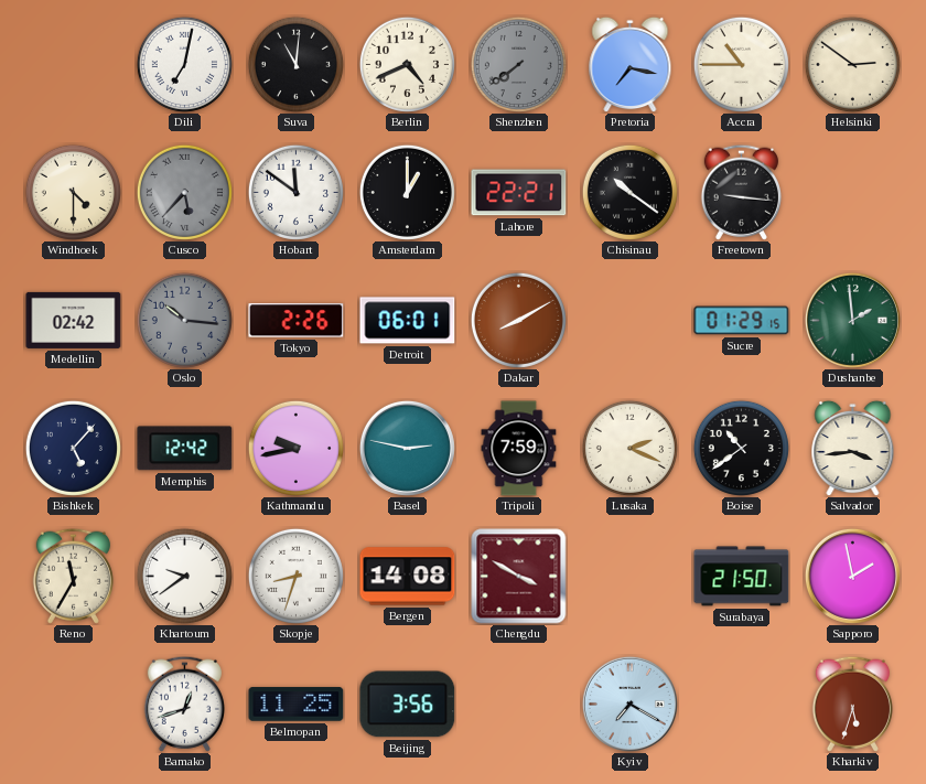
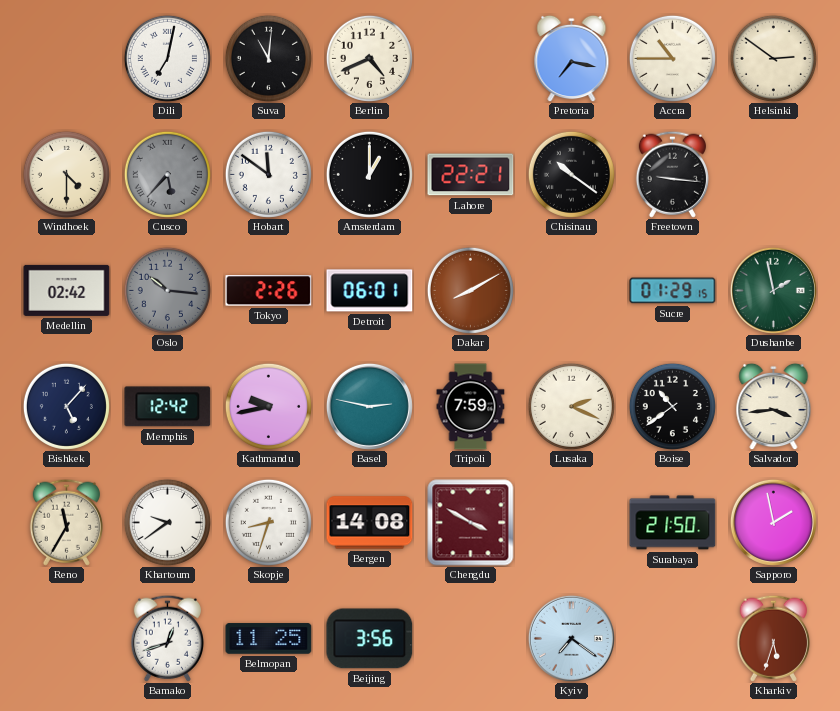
Shenzhen: 7:39 -> none (518, 64)
Dushanbe: 1:59 -> 1:58 (773, 290)
Kyiv: 7:20 -> 7:21 (571, 638)
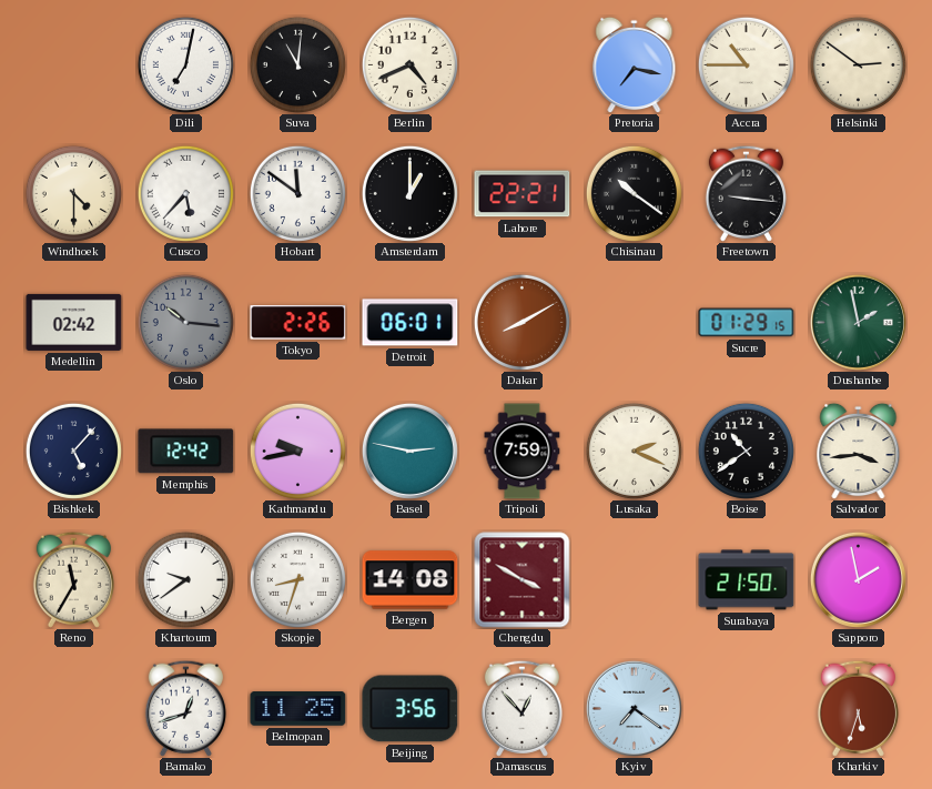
Cusco dial: grey -> white (185, 193)
Damascus: none -> 12:53 (521, 708)
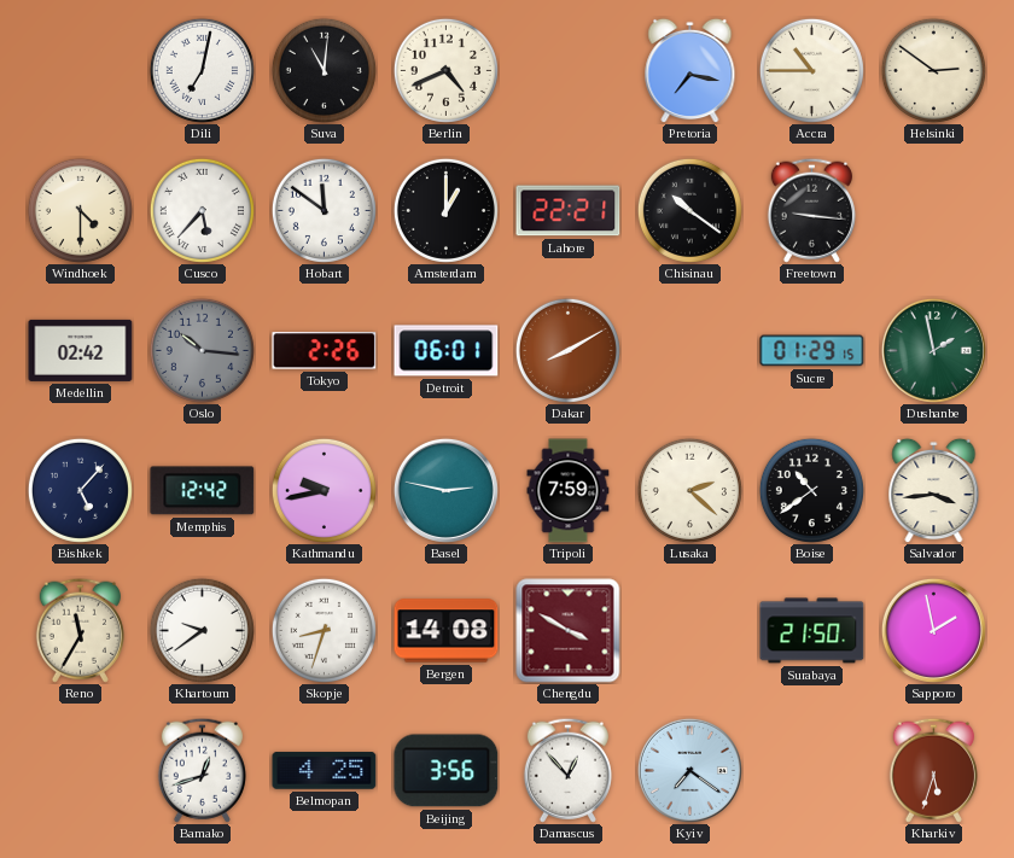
Lusaka: 2:19 -> 2:22 (689, 490)
Belmopan: 11:25 -> 4:25 (325, 771)
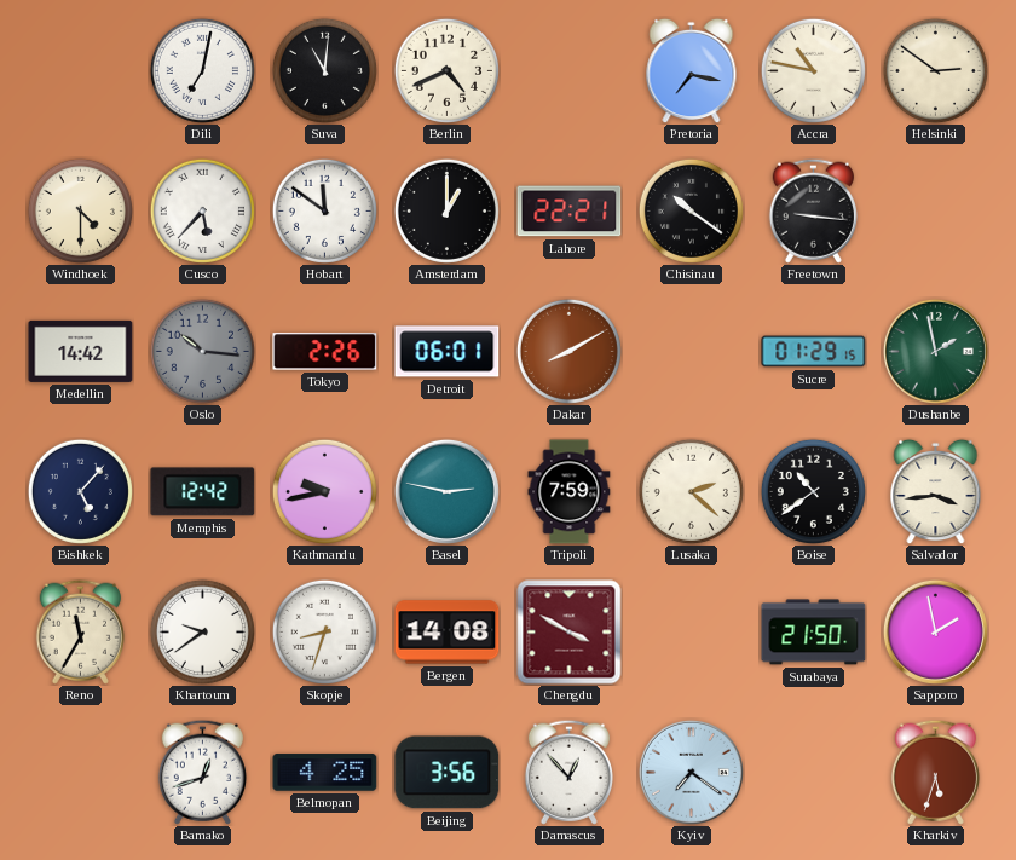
Accra: 10:45 -> 10:47 (813, 70)
Medellin: 02:42 -> 14:42 (81, 351)
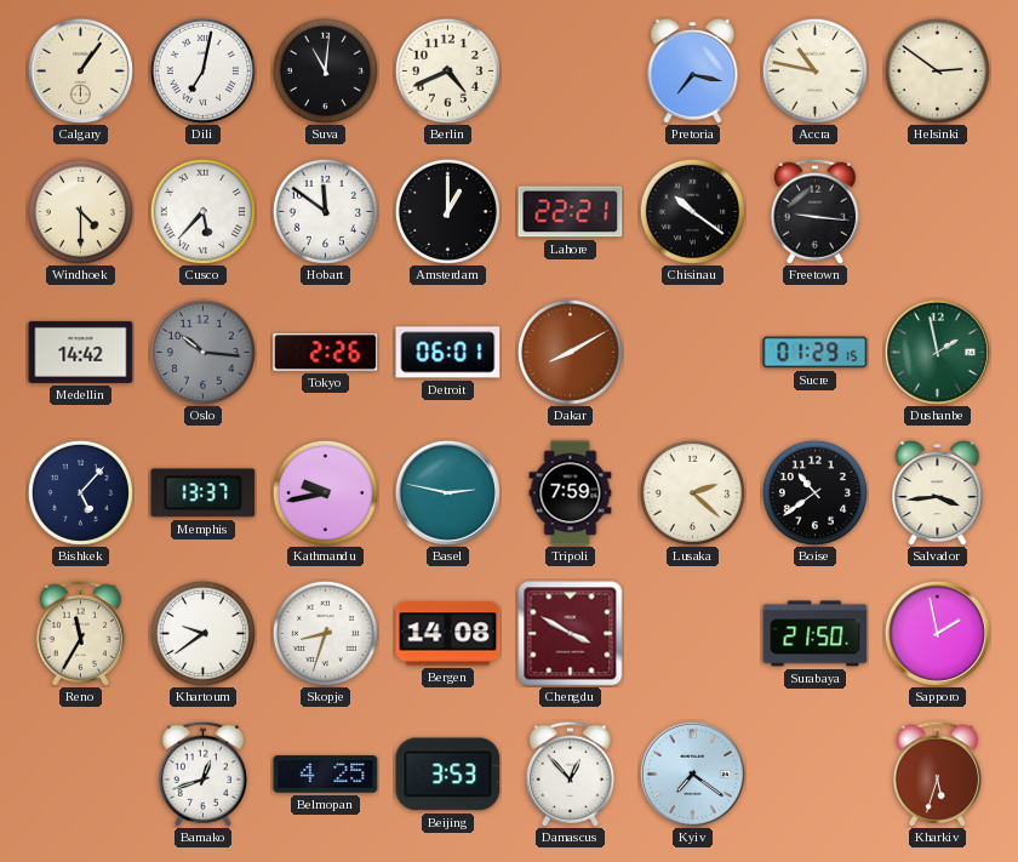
Calgary: none -> 1:06 (80, 70)
Memphis: 12:42 -> 13:37 (204, 493)
Beijing: 3:56 -> 3:53 (448, 775)
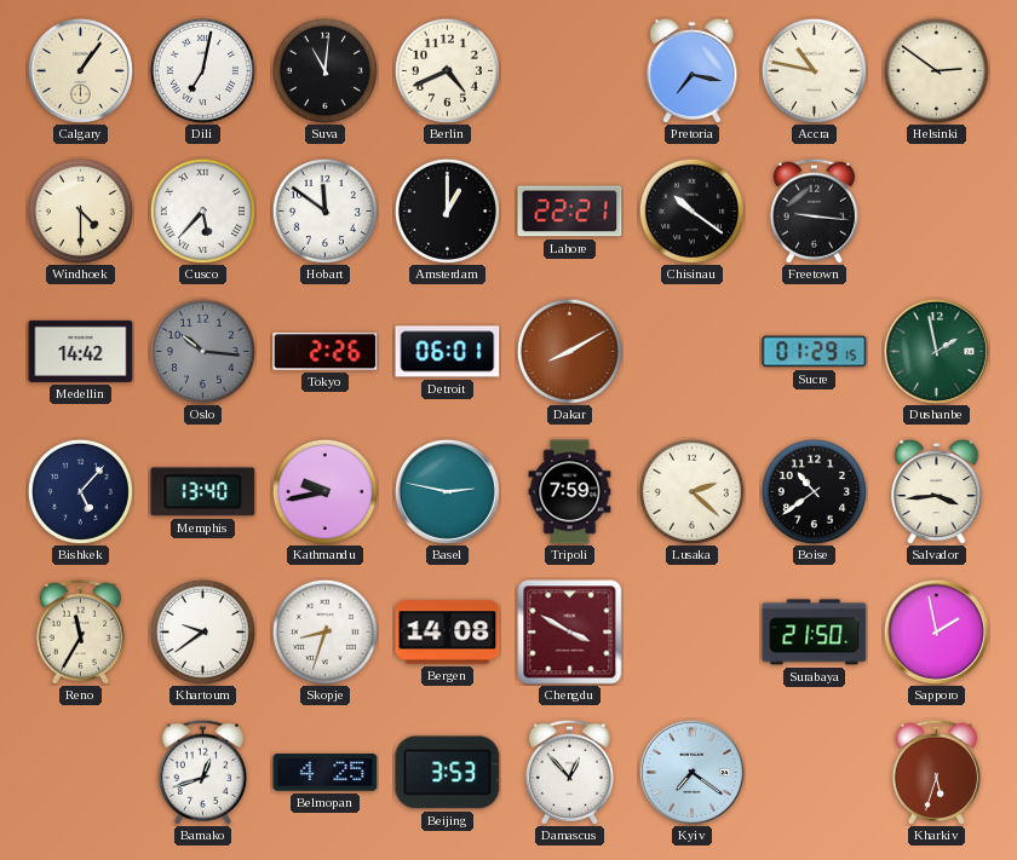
Memphis: 13:37 -> 13:40 (203, 492)
